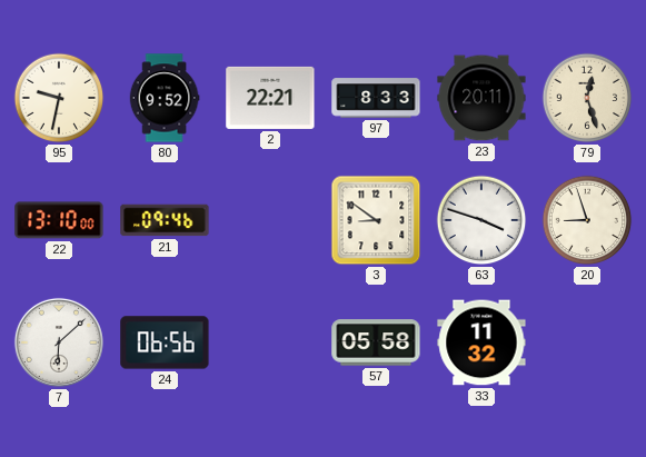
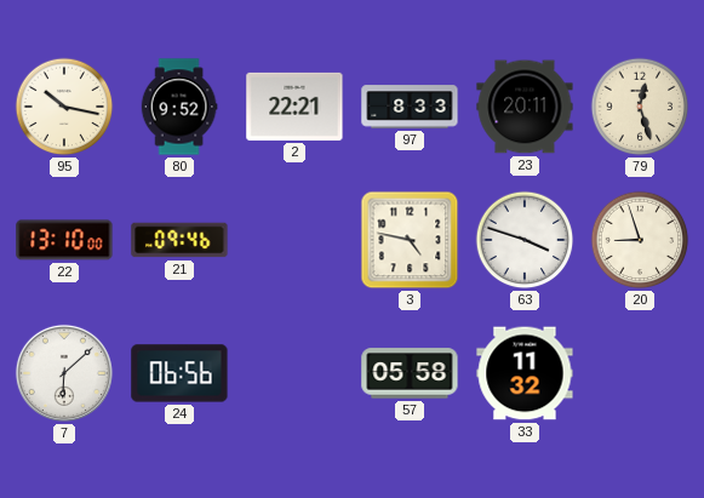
95: 9:32 -> 10:17 (64, 107)
3: 8:51 -> 4:47 (410, 240)
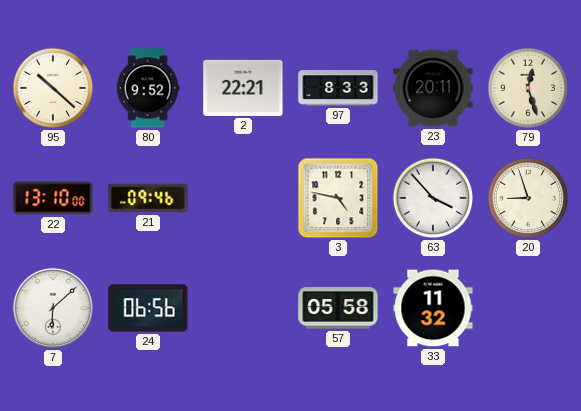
95: 10:17 -> 10:22 (53, 88)
63: 3:48 -> 3:53 (433, 198)
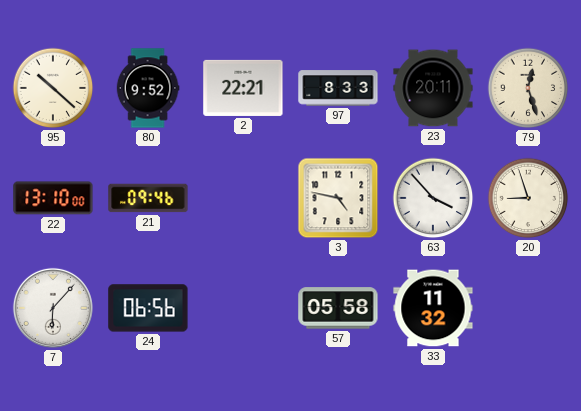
7: 6:08 -> 6:07 (53, 308)
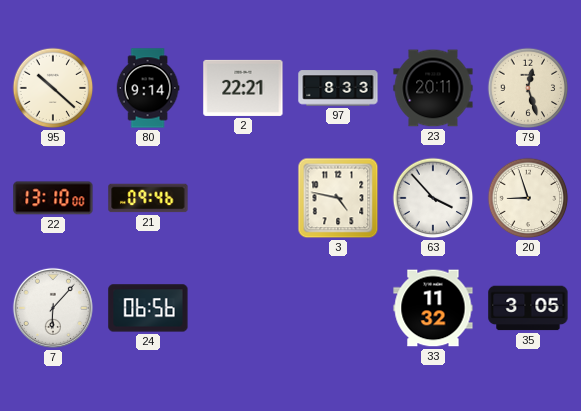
80: 9:52 -> 9:14 (148, 88)
57: 05:58 -> none (338, 308)
35: none -> 3:05 (528, 308)
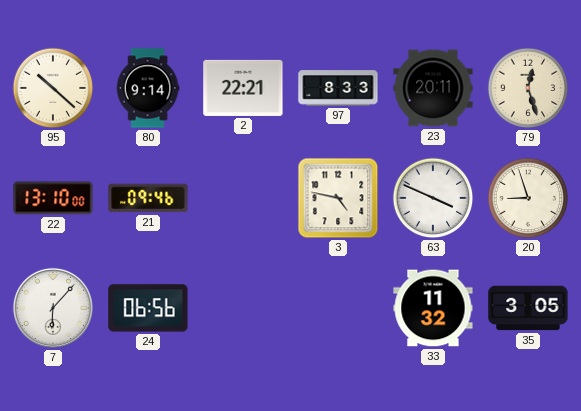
63: 3:53 -> 3:49 (433, 198)
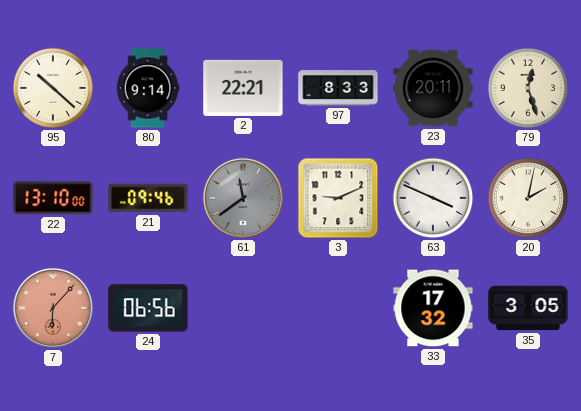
61: none -> 11:39 (243, 198)
3: 4:47 -> 9:11 (338, 198)
20: 8:57 -> 2:02 (528, 198)
7 dial: white -> salmon (53, 308)
33: 11:32 -> 17:32 (433, 308)
